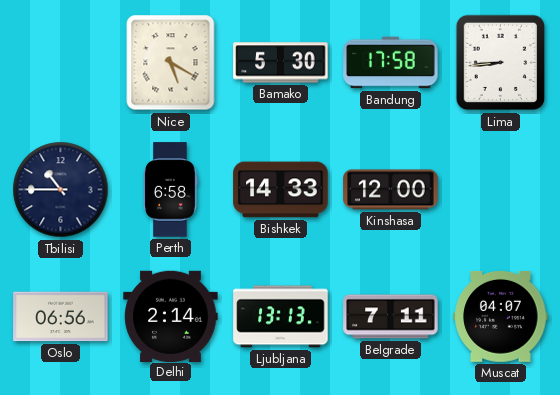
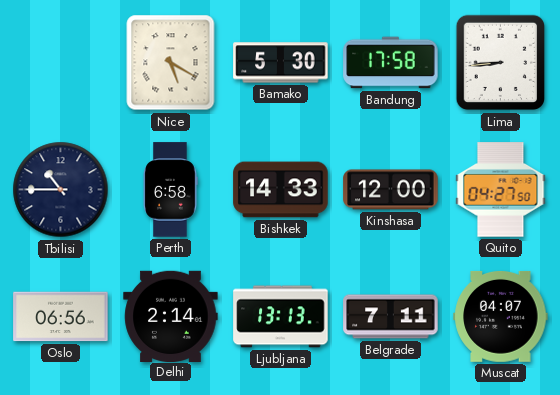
Quito: none -> 04:27 (501, 190)
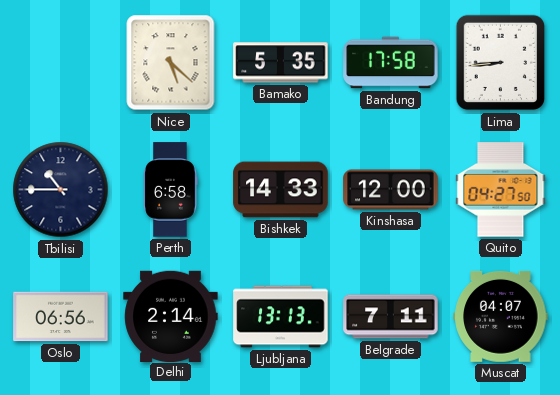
Nice: 5:20 -> 5:22 (171, 63)
Bamako: 5:30 -> 5:35 (281, 63)
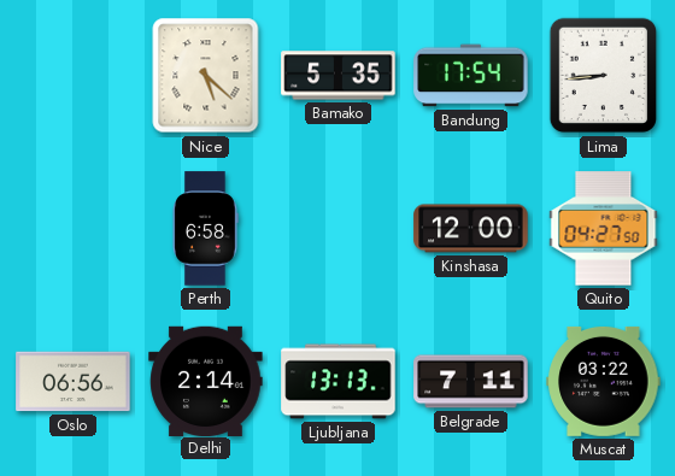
Bandung: 17:58 -> 17:54 (471, 76)
Tbilisi: 10:45 -> none (61, 190)
Bishkek: 14:33 -> none (281, 190)
Muscat: 04:07 -> 03:22 (604, 381)
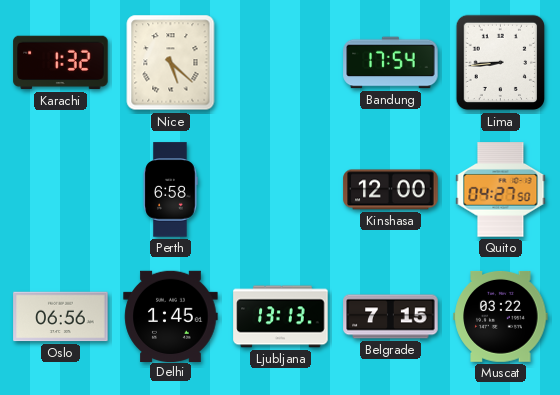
Karachi: none -> 1:32 (61, 63)
Bamako: 5:35 -> none (339, 76)
Delhi: 2:14 -> 1:45 (171, 316)
Belgrade: 7:11 -> 7:15 (391, 317)
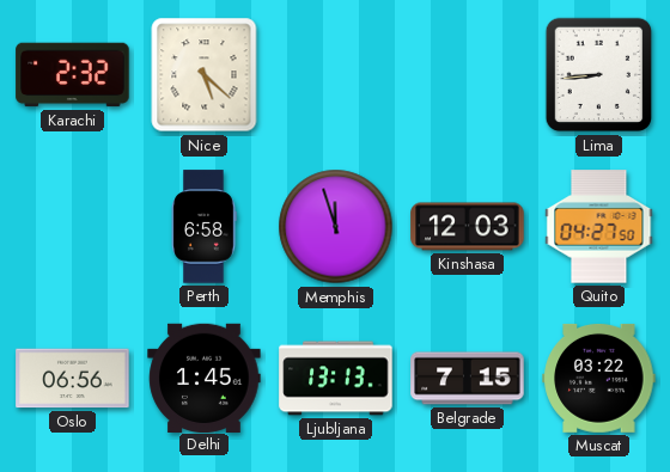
Karachi: 1:32 -> 2:32 (73, 75)
Bandung: 17:54 -> none (391, 63)
Memphis: none -> 11:57 (336, 227)
Kinshasa: 12:00 -> 12:03 (468, 227)
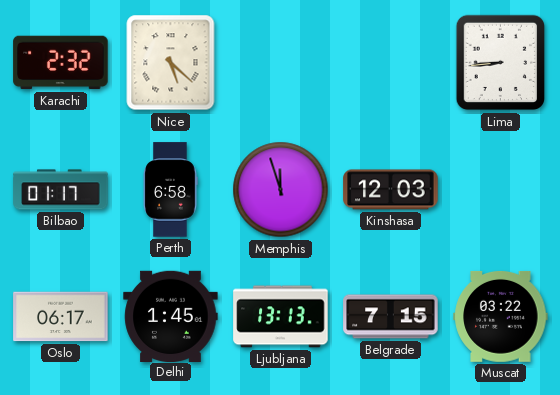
Bilbao: none -> 01:17 (61, 190)
Quito: 04:27 -> none (599, 227)
Oslo: 06:56 -> 06:17 (61, 317)
